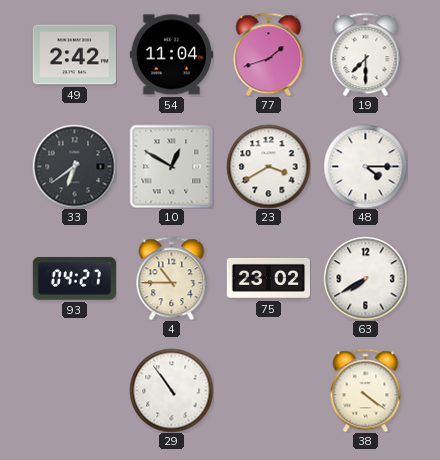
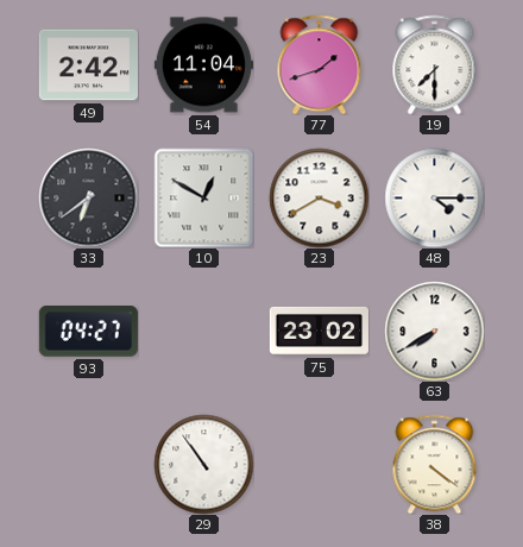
4: 10:45 -> none (172, 278)
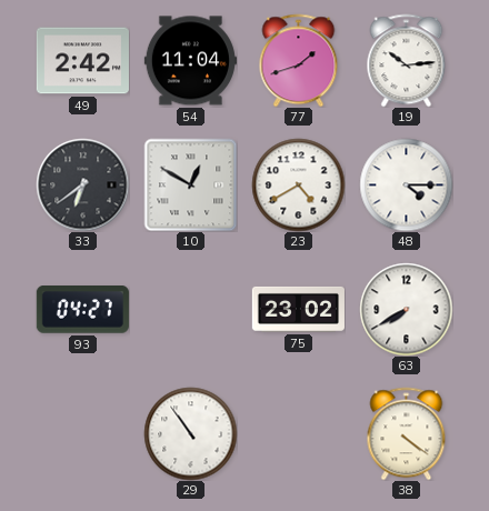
19: 7:30 -> 10:14 (407, 60)
23: 3:40 -> 4:40 (298, 184)
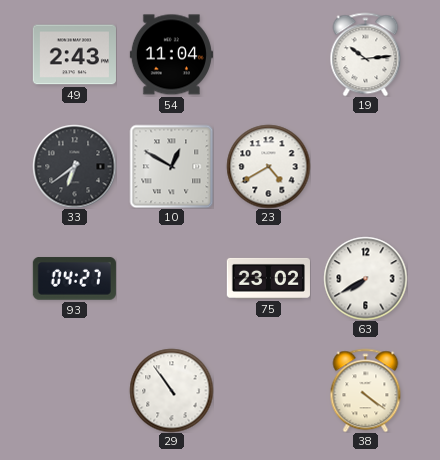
49: 2:42 -> 2:43 (74, 55)
77: 1:42 -> none (299, 60)
48: 4:15 -> none (406, 184)
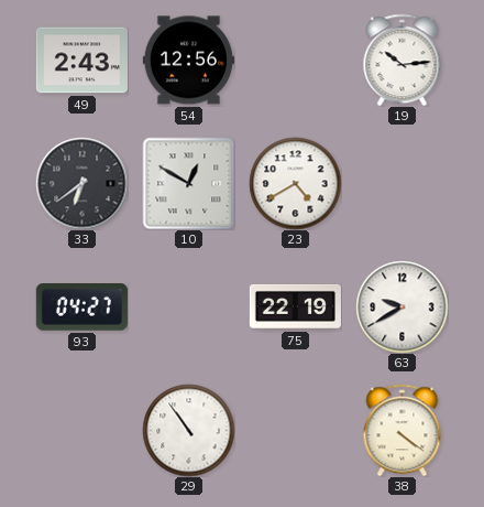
54: 11:04 -> 12:56 (188, 61)
75: 23:02 -> 22:19 (295, 306)
63: 7:40 -> 9:40 (402, 306)
